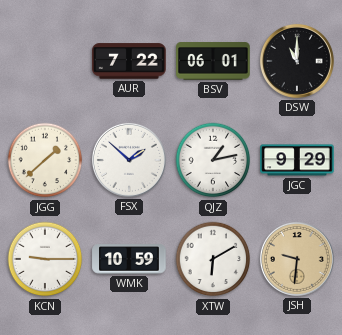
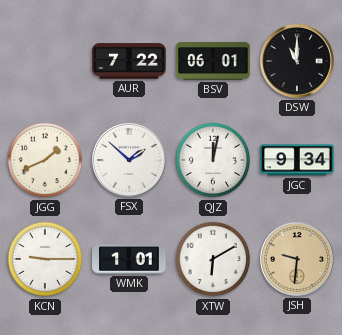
JGG: 1:38 -> 1:41 (45, 160)
QJZ: 1:13 -> 12:02 (213, 160)
JGC: 9:29 -> 9:34 (297, 160)
WMK: 10:59 -> 1:01 (129, 259)
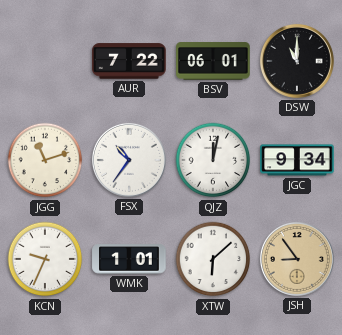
JGG: 1:41 -> 11:12 (45, 160)
FSX: 1:52 -> 10:36 (129, 160)
KCN: 9:15 -> 9:34 (45, 259)
XTW: 6:10 -> 6:08 (213, 259)
JSH: 9:31 -> 8:54 (297, 259)
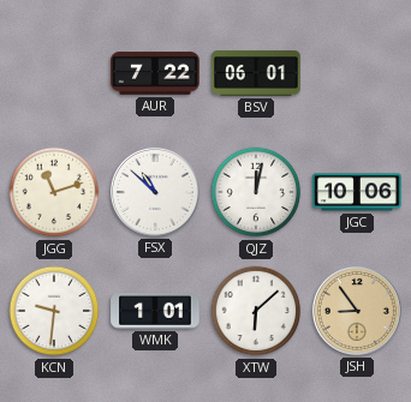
DSW: 11:00 -> none (297, 61)
FSX: 10:36 -> 10:52 (155, 192)
JGC: 9:34 -> 10:06 (357, 192)
KCN: 9:34 -> 9:31 (54, 311)
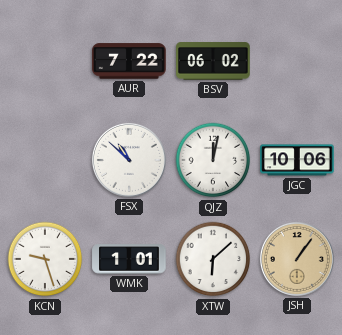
BSV: 06:01 -> 06:02 (213, 61)
JGG: 11:12 -> none (54, 192)
KCN: 9:31 -> 9:27 (45, 259)
JSH: 8:54 -> 1:06 (297, 259)
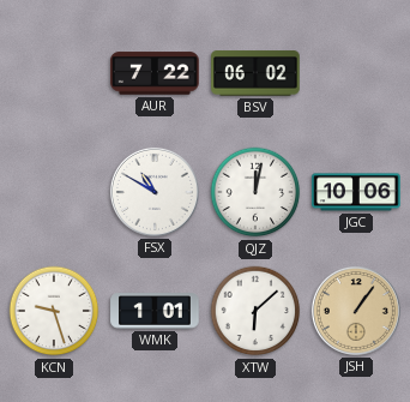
FSX: 10:52 -> 10:50 (155, 192)
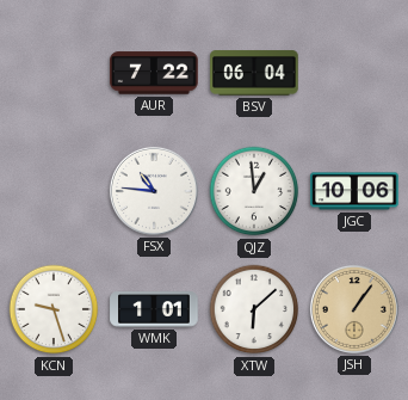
BSV: 06:02 -> 06:04 (254, 73)
FSX: 10:50 -> 10:46 (154, 191)
QJZ: 12:02 -> 12:59 (254, 191)
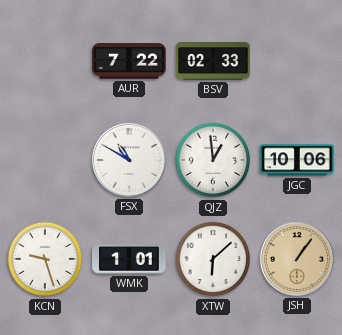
BSV: 06:04 -> 02:33 (213, 61)
FSX: 10:46 -> 10:50 (129, 160)
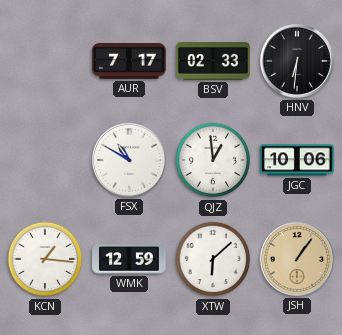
AUR: 7:22 -> 7:17 (129, 61)
HNV: none -> 6:31 (297, 61)
KCN: 9:27 -> 1:16 (45, 259)
WMK: 1:01 -> 12:59 (129, 259)
